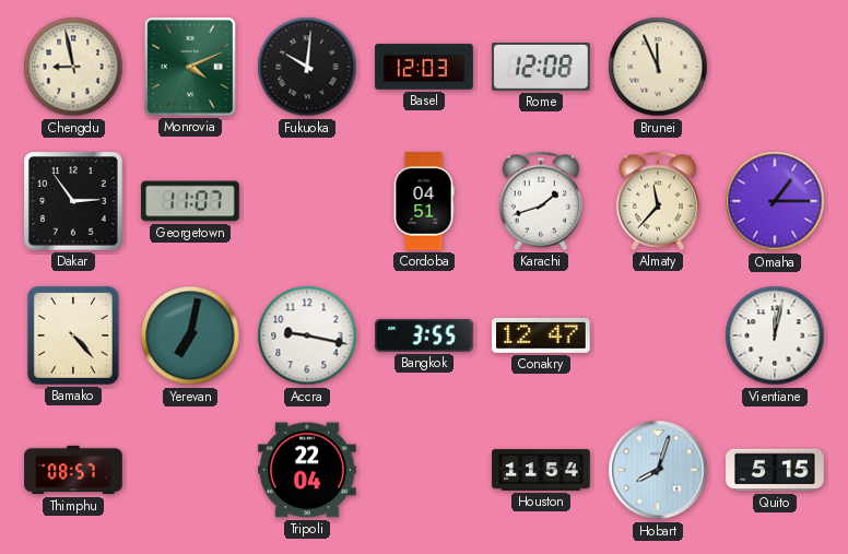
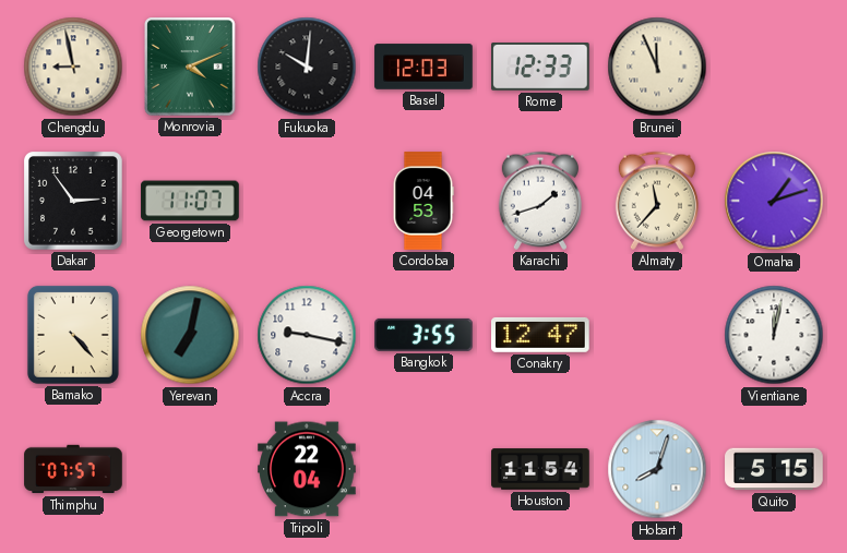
Rome: 12:08 -> 12:33 (540, 68)
Cordoba: 04:51 -> 04:53 (423, 201)
Omaha: 1:15 -> 1:12 (774, 201)
Thimphu: 08:57 -> 07:57 (73, 469)
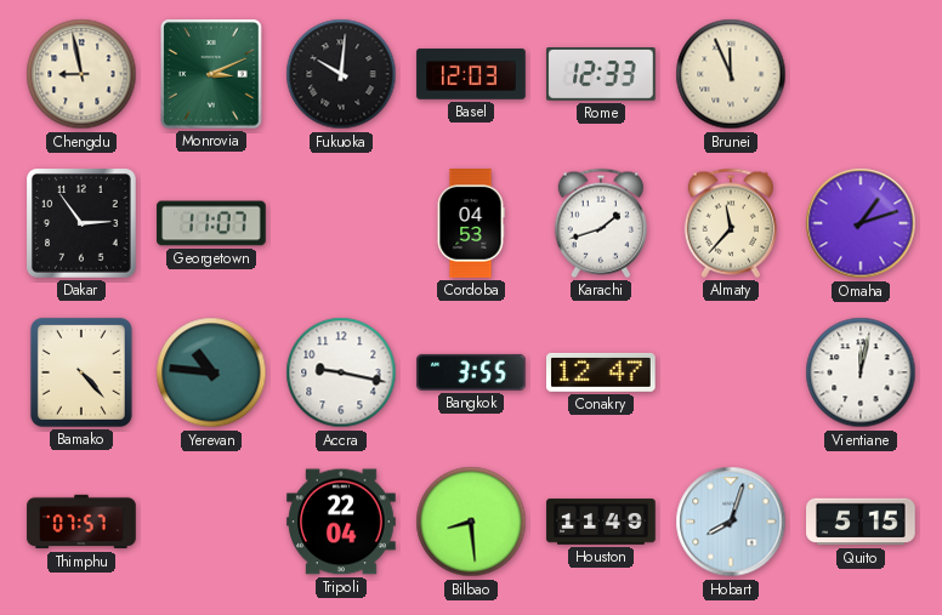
Monrovia: 4:11 -> 3:11 (212, 75)
Yerevan: 7:02 -> 10:46 (211, 372)
Bilbao: none -> 8:29 (471, 522)
Houston: 11:54 -> 11:49 (601, 522)
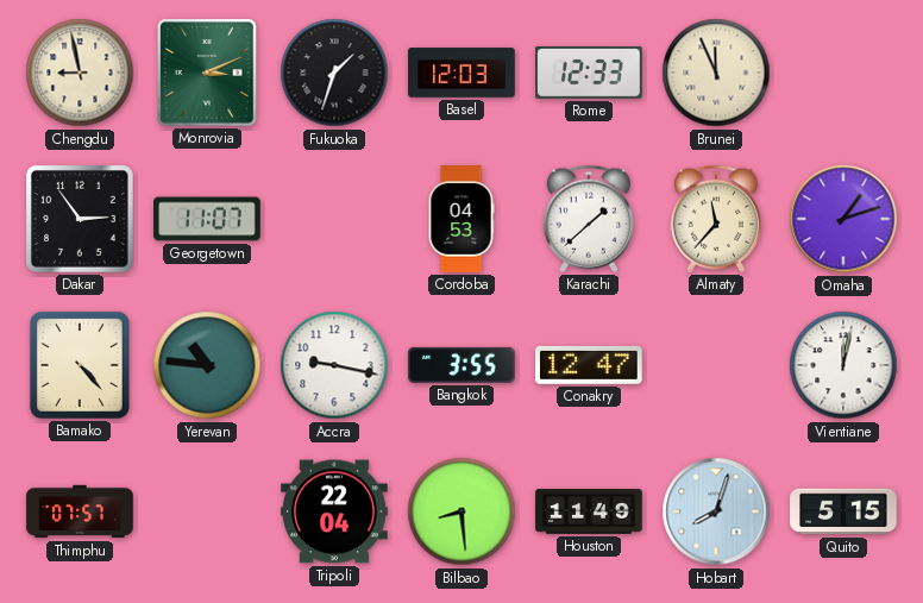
Fukuoka: 10:01 -> 1:33 (334, 73)
Karachi: 1:42 -> 1:38 (589, 219)
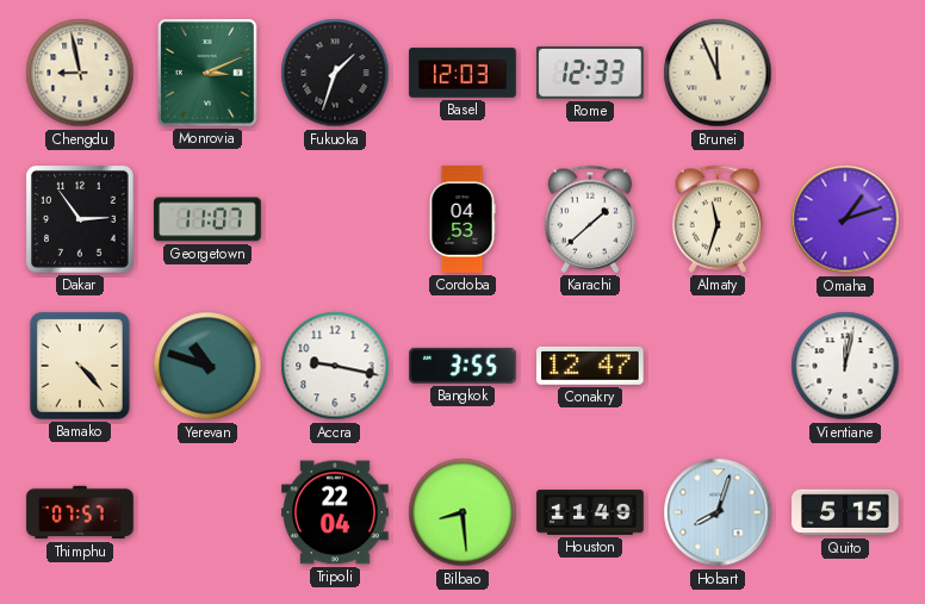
Almaty: 11:37 -> 11:33 (718, 219)
Yerevan: 10:46 -> 10:48 (207, 366)
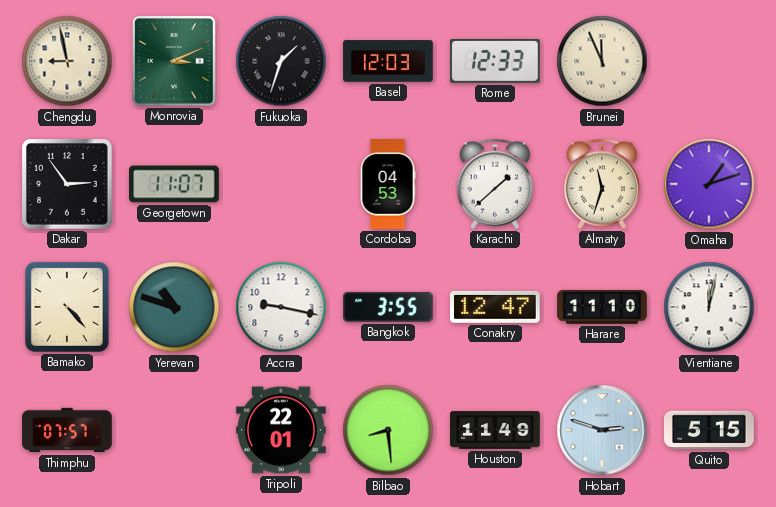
Harare: none -> 11:10 (602, 308)
Tripoli: 22:04 -> 22:01 (281, 430)
Hobart: 8:03 -> 2:48 (602, 430)
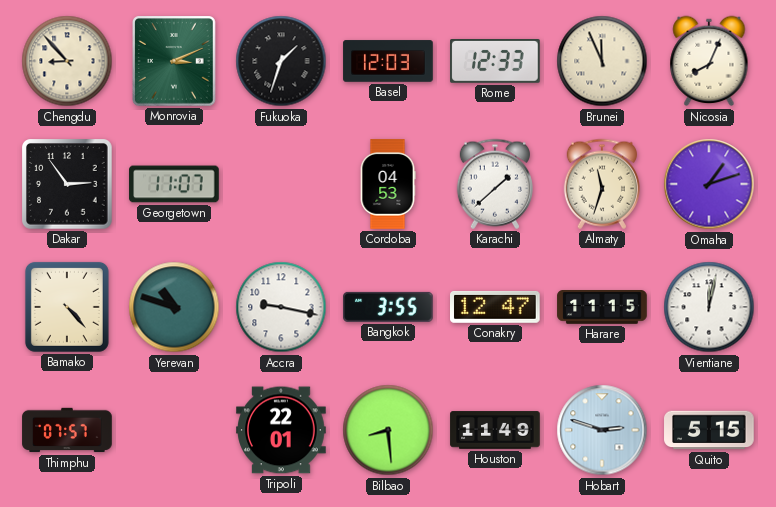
Chengdu: 8:58 -> 8:53 (67, 61)
Nicosia: none -> 8:04 (709, 61)
Harare: 11:10 -> 11:15 (602, 308)
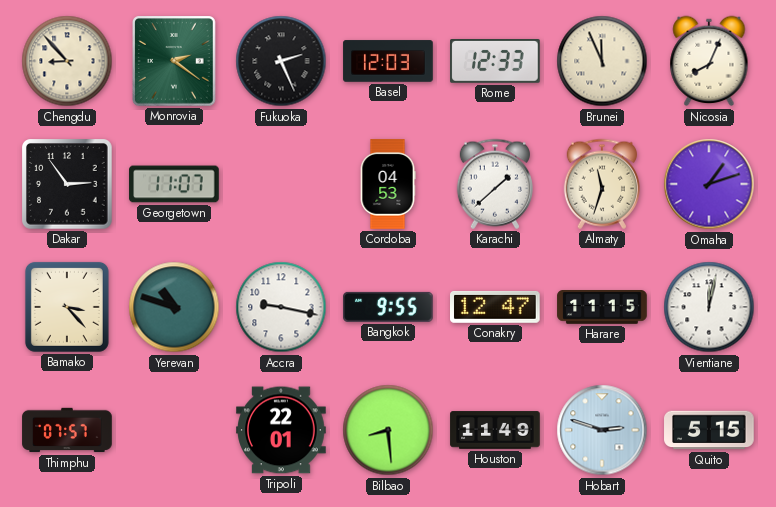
Monrovia: 3:11 -> 2:21 (175, 62)
Fukuoka: 1:33 -> 2:26 (281, 61)
Bamako: 4:23 -> 3:23 (67, 307)
Bangkok: 3:55 -> 9:55 (388, 307)
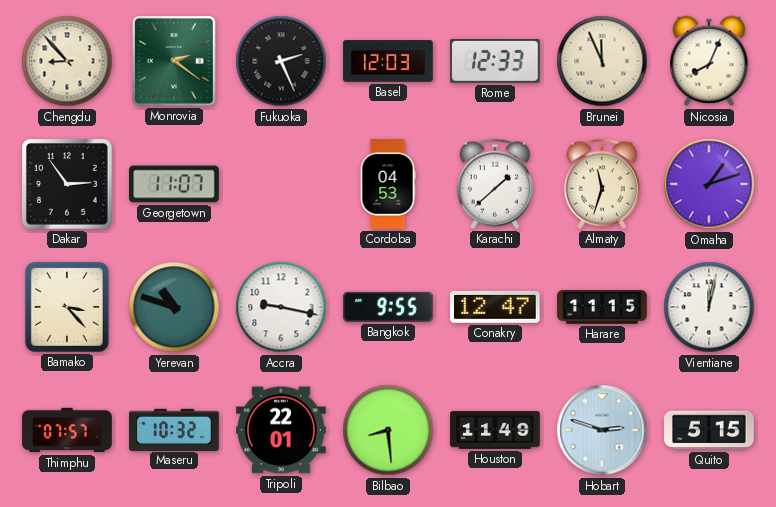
Maseru: none -> 10:32 (174, 429)
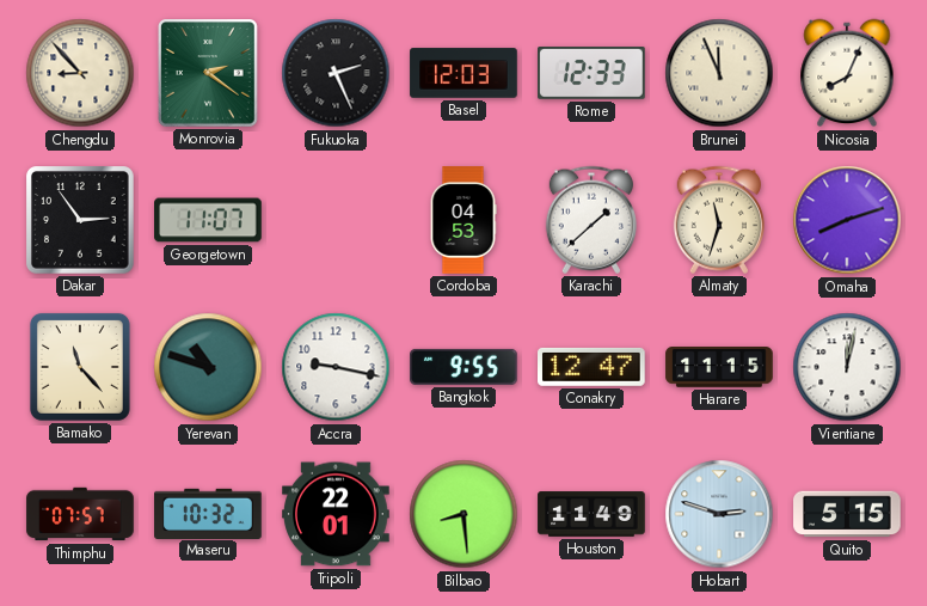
Omaha: 1:12 -> 8:12 (847, 220)
Bamako: 3:23 -> 11:23 (80, 367)
